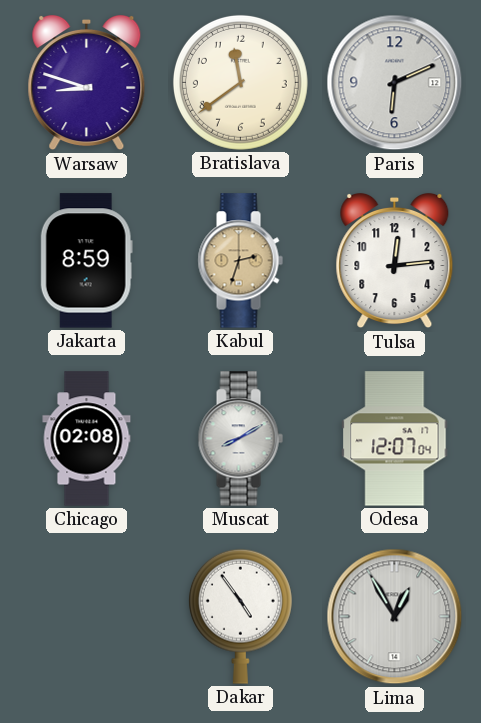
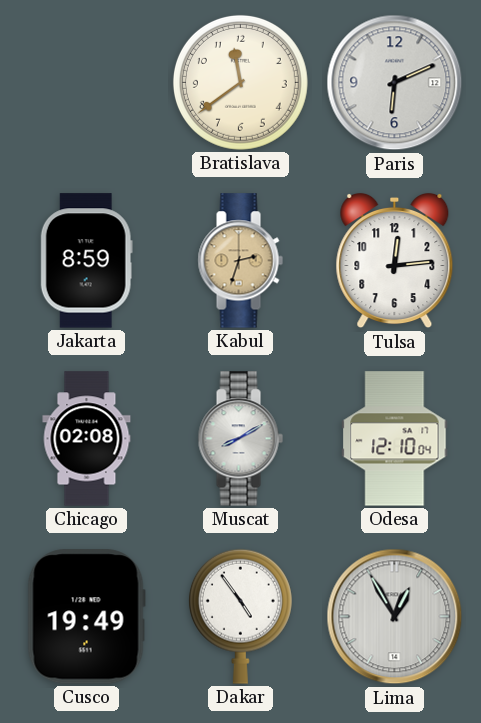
Warsaw: 8:48 -> none (87, 83)
Odesa: 12:07 -> 12:10 (395, 439)
Cusco: none -> 19:49 (86, 617)
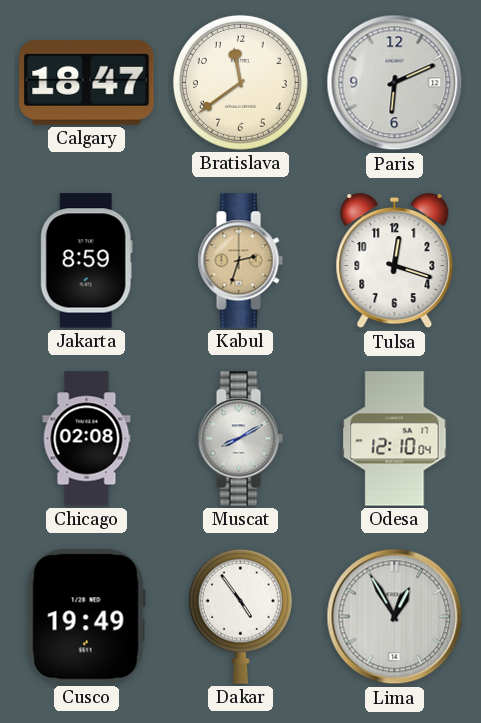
Calgary: none -> 18:47 (87, 82)
Tulsa: 12:14 -> 12:18 (395, 261)
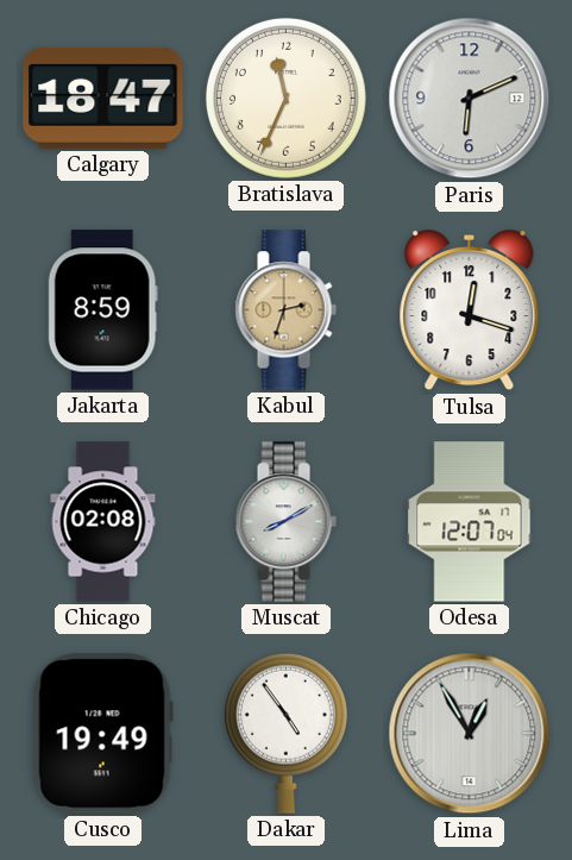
Bratislava: 11:39 -> 11:34 (285, 98)
Odesa: 12:10 -> 12:07 (470, 522)
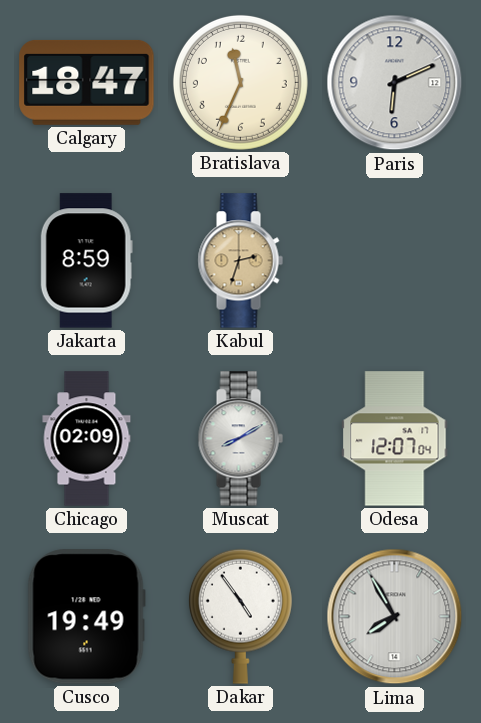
Tulsa: 12:18 -> none (470, 310)
Chicago: 02:08 -> 02:09 (87, 439)
Lima: 12:55 -> 7:55 (395, 617)
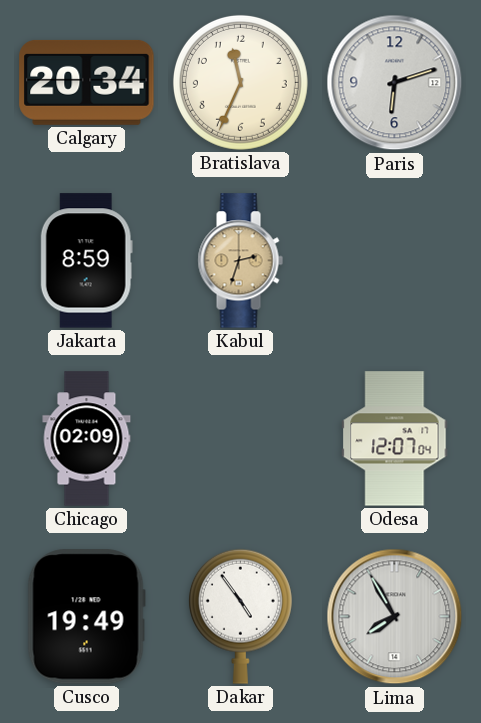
Calgary: 18:47 -> 20:34 (87, 82)
Paris: 6:11 -> 6:12 (395, 83)
Muscat: 8:10 -> none (240, 439)
